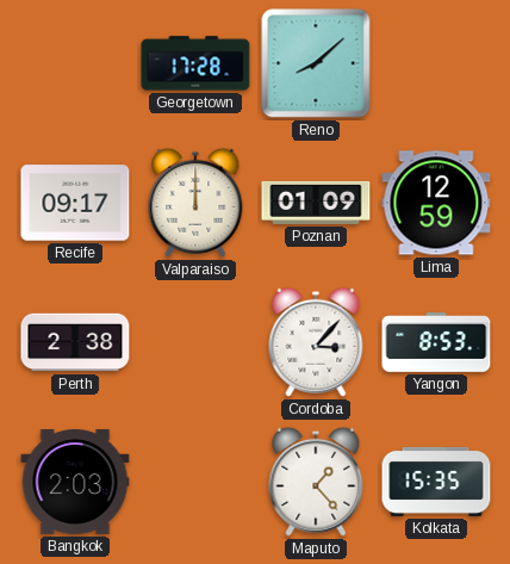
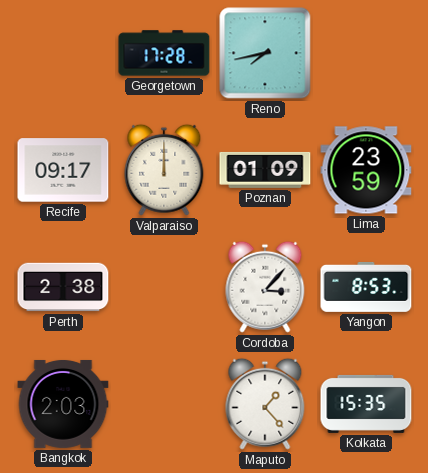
Reno: 8:08 -> 7:43 (265, 53)
Lima: 12:59 -> 23:59 (366, 170)
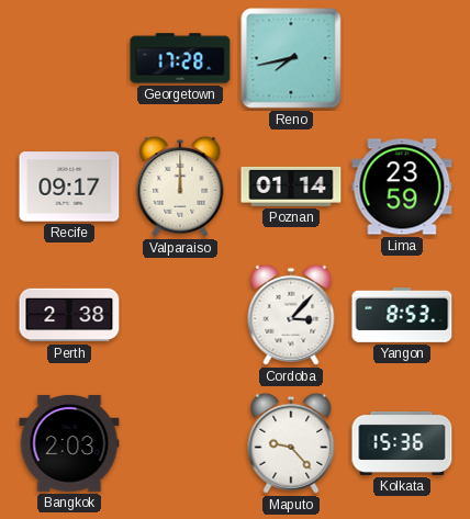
Poznan: 01:09 -> 01:14 (291, 187)
Maputo: 1:23 -> 9:23 (291, 443)
Kolkata: 15:35 -> 15:36 (402, 443)
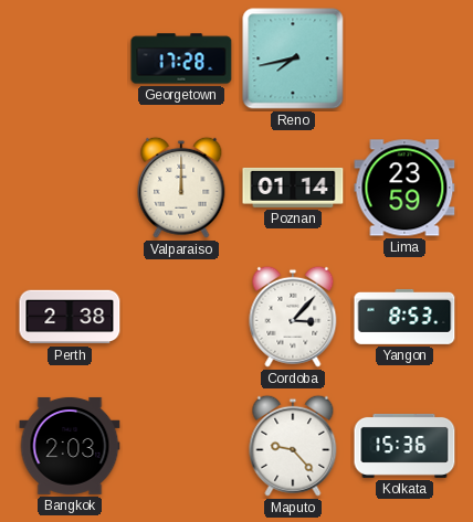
Recife: 09:17 -> none (69, 187)
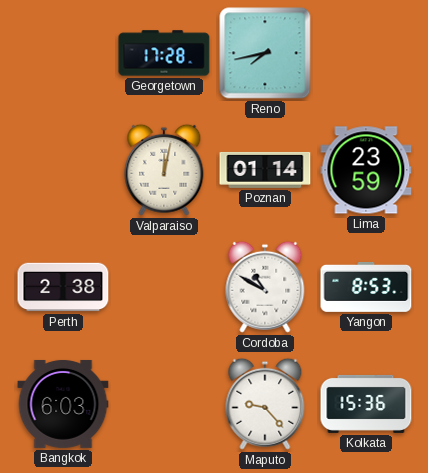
Valparaiso: 12:00 -> 12:02 (164, 170)
Cordoba: 3:07 -> 10:50 (265, 287)
Bangkok: 2:03 -> 6:03 (63, 404)
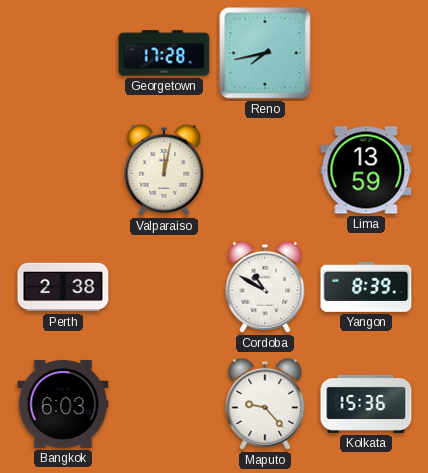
Poznan: 01:14 -> none (265, 170)
Lima: 23:59 -> 13:59 (366, 170)
Yangon: 8:53 -> 8:39 (366, 287)
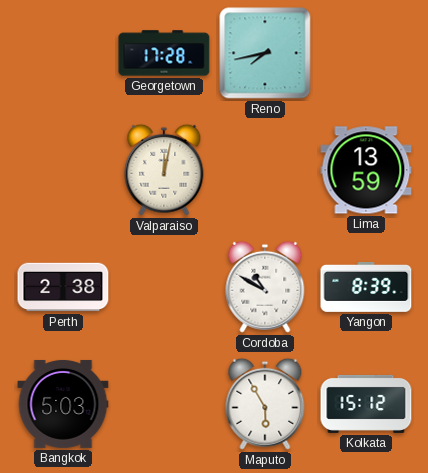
Bangkok: 6:03 -> 5:03 (63, 404)
Maputo: 9:23 -> 5:55 (265, 404)
Kolkata: 15:36 -> 15:12 (366, 404)
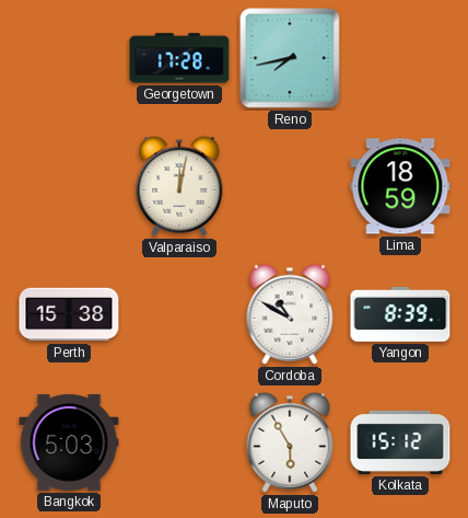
Lima: 13:59 -> 18:59 (400, 186)
Perth: 2:38 -> 15:38 (69, 314)
